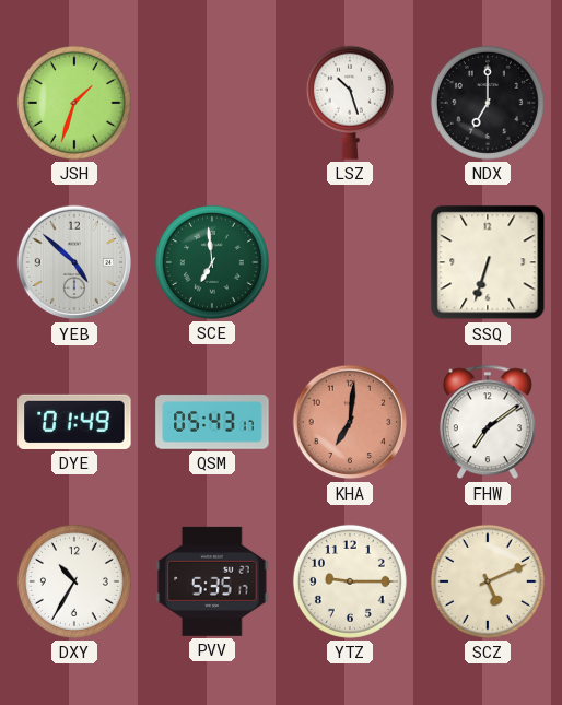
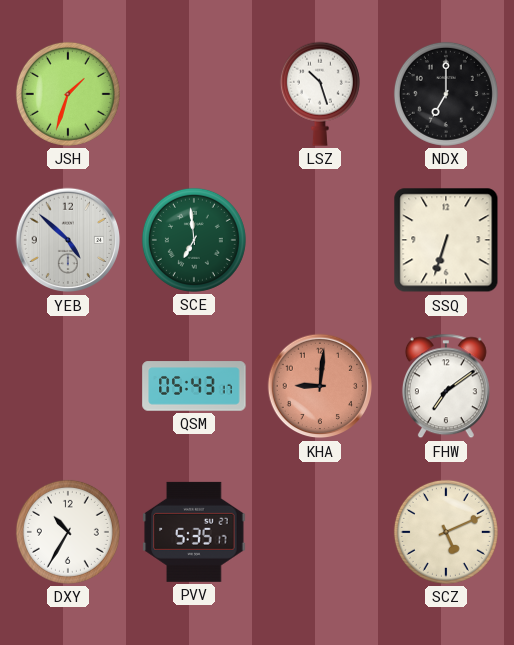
DYE: 01:49 -> none (74, 422)
KHA: 7:01 -> 9:01 (320, 386)
YTZ: 9:15 -> none (350, 581)
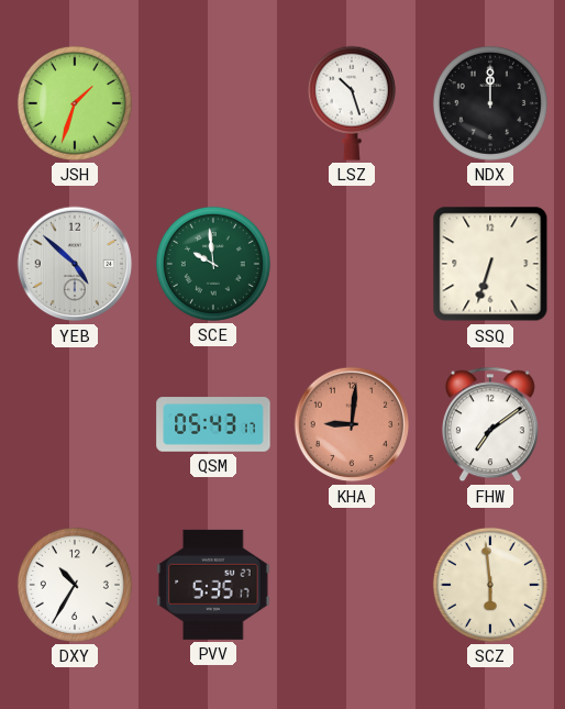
NDX: 7:00 -> 12:00 (490, 103)
SCE: 6:59 -> 9:59 (213, 264)
SCZ: 5:11 -> 5:59 (490, 585)
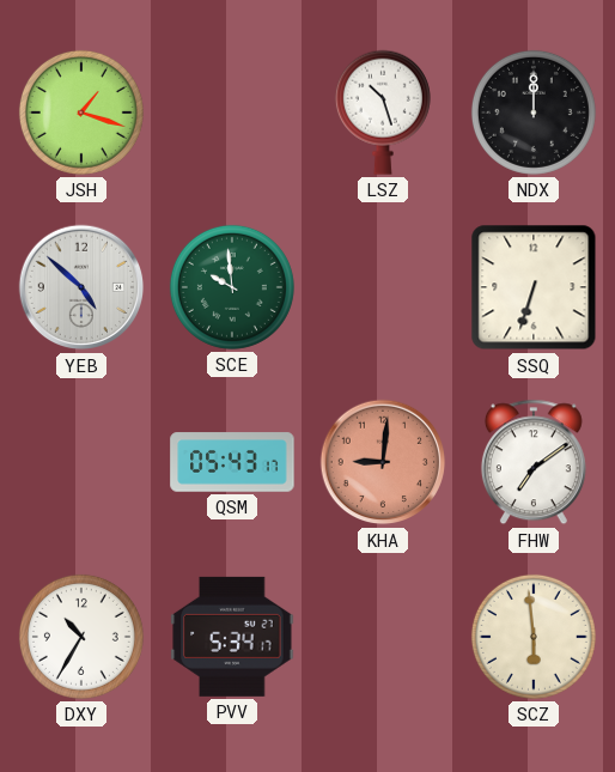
JSH: 1:33 -> 1:18 (81, 113)
PVV: 5:35 -> 5:34 (232, 637)
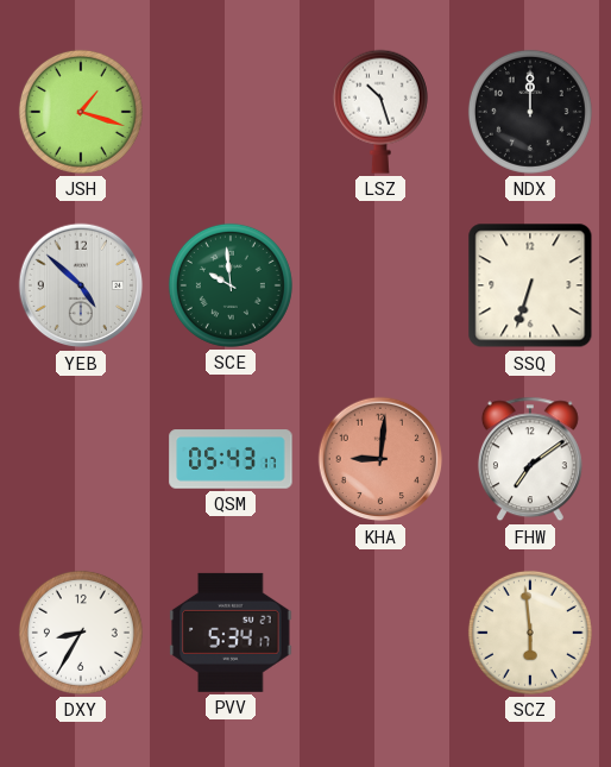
DXY: 10:35 -> 8:35 (81, 633)
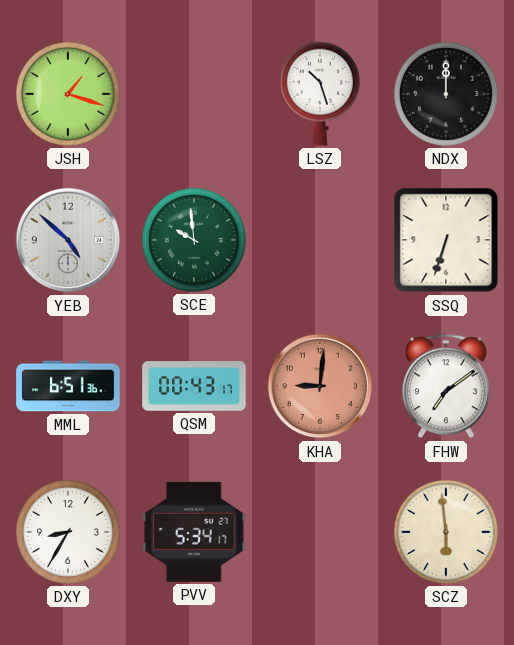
MML: none -> 6:51 (68, 386)
QSM: 05:43 -> 00:43 (194, 386)
